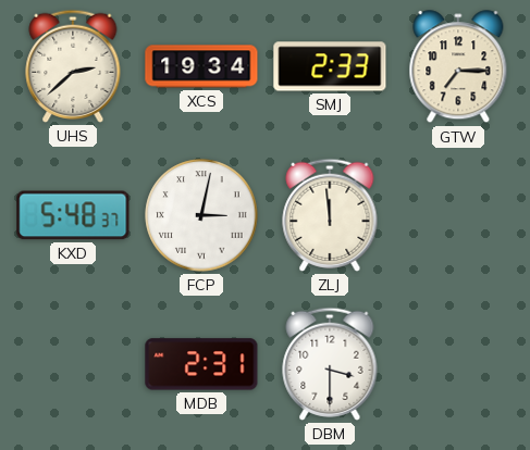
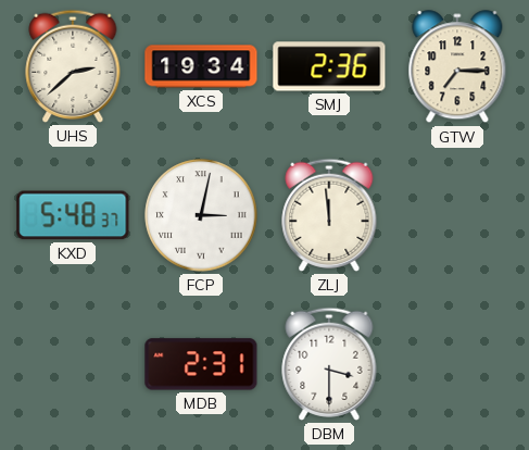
SMJ: 2:33 -> 2:36 (329, 66)
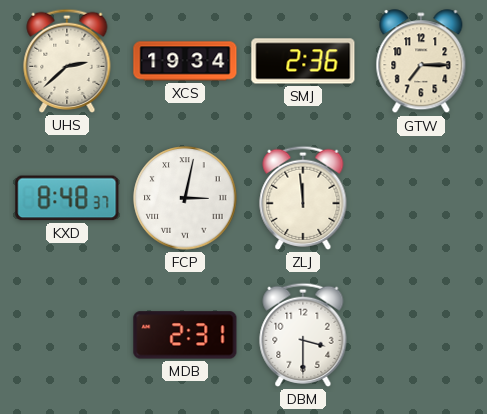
KXD: 5:48 -> 8:48 (67, 198)
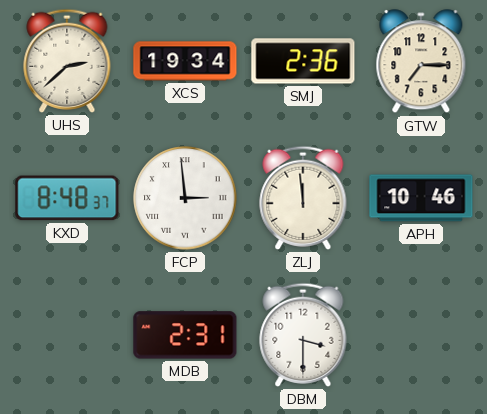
FCP: 3:02 -> 2:59 (185, 198)
APH: none -> 10:46 (421, 198)
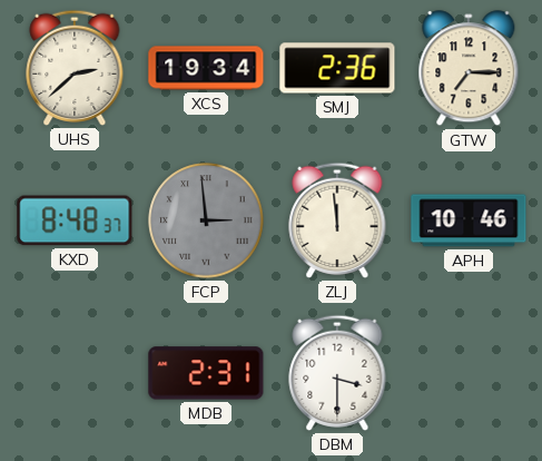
FCP dial: white -> grey (206, 220)
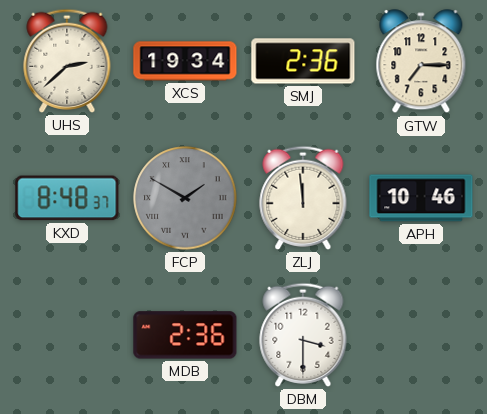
FCP: 2:59 -> 1:50 (185, 198)
MDB: 2:31 -> 2:36 (185, 335)
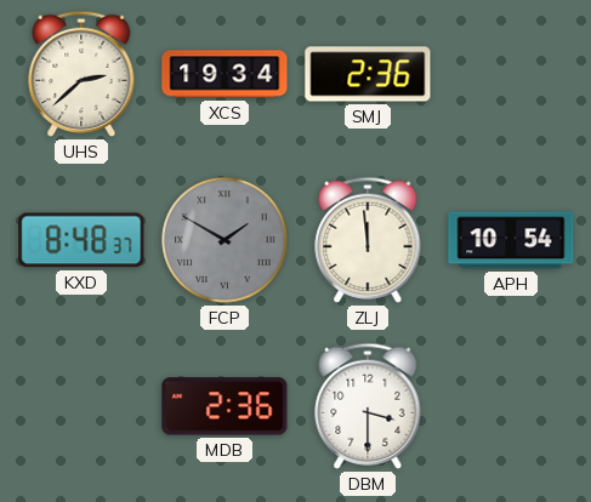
GTW: 7:15 -> none (421, 62)
APH: 10:46 -> 10:54 (511, 240)
